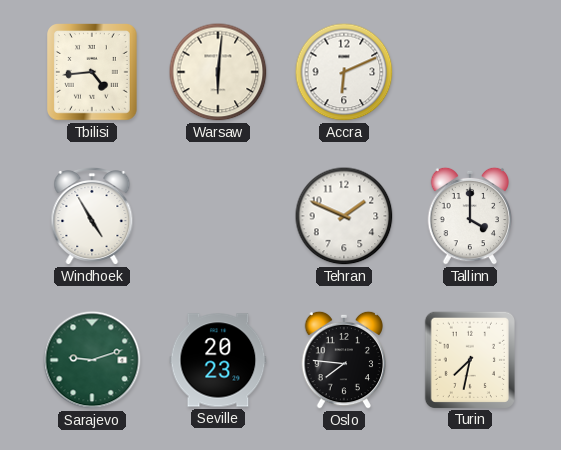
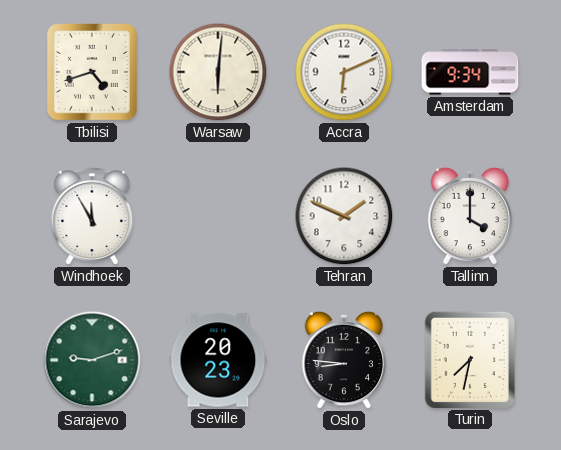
Tbilisi: 4:44 -> 4:42 (93, 73)
Amsterdam: none -> 9:34 (470, 72)
Windhoek: 4:55 -> 11:55 (92, 217)
Oslo: 7:46 -> 8:46 (344, 360)
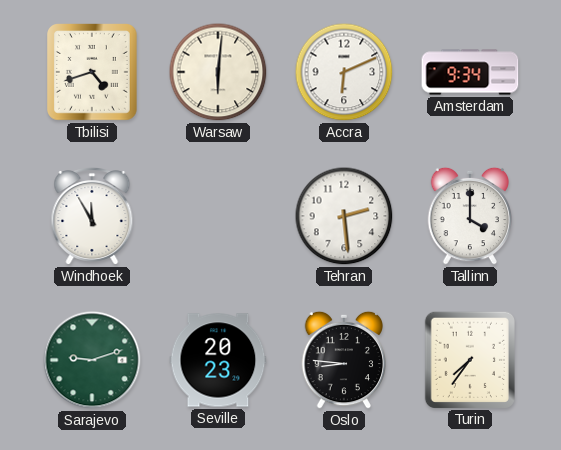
Tehran: 1:49 -> 2:29 (344, 216)
Turin: 7:32 -> 7:36 (469, 359)
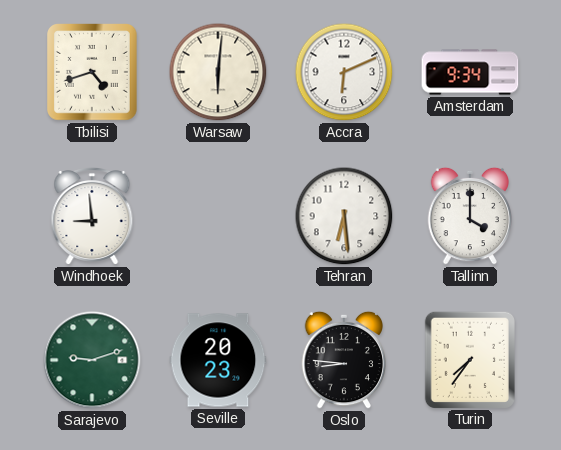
Windhoek: 11:55 -> 8:59 (92, 217)
Tehran: 2:29 -> 6:29 (344, 216)
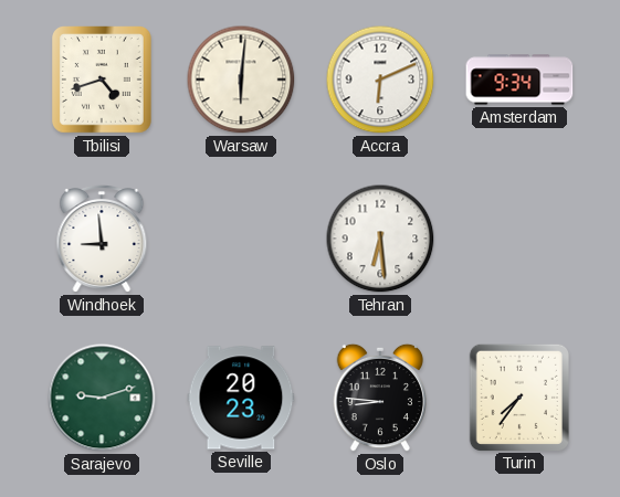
Tallinn: 4:00 -> none (470, 216)
